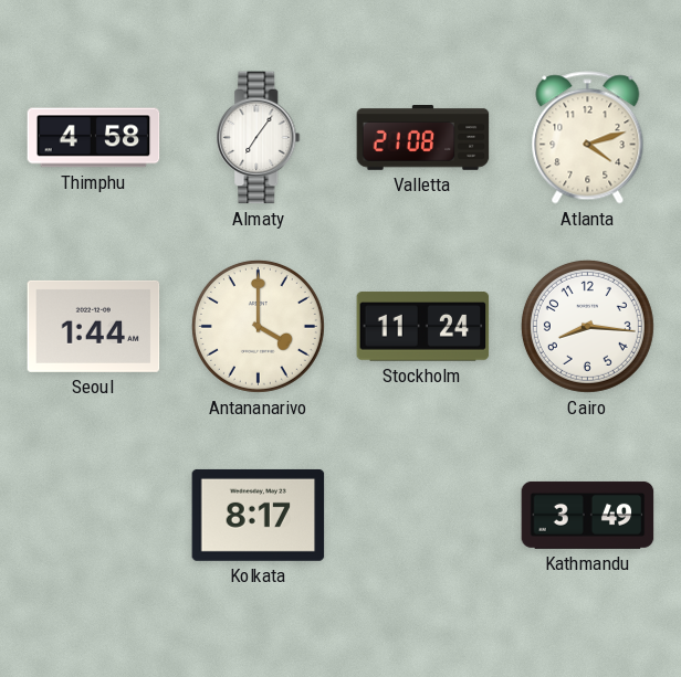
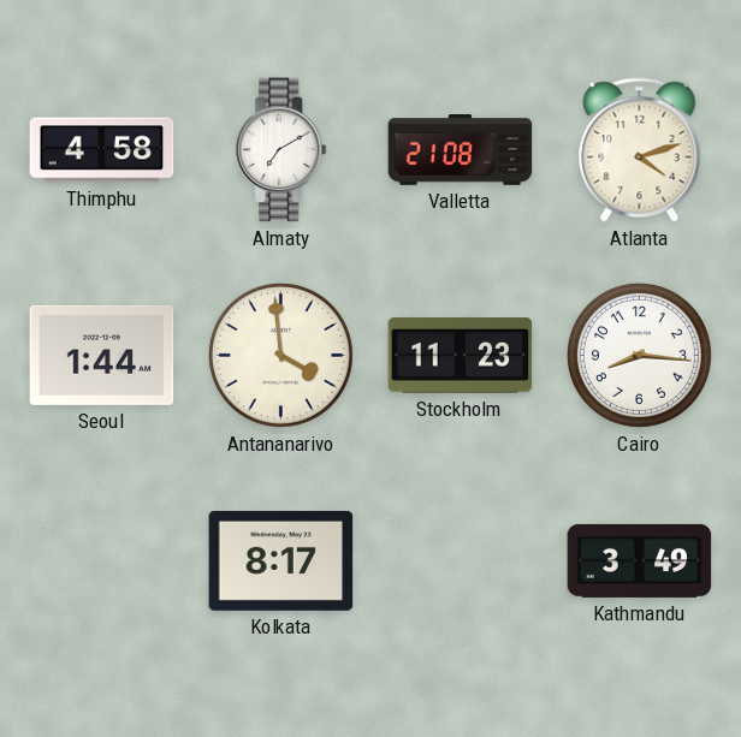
Almaty: 7:06 -> 7:10 (281, 150)
Antananarivo: 4:00 -> 3:59 (280, 355)
Stockholm: 11:24 -> 11:23 (461, 356)
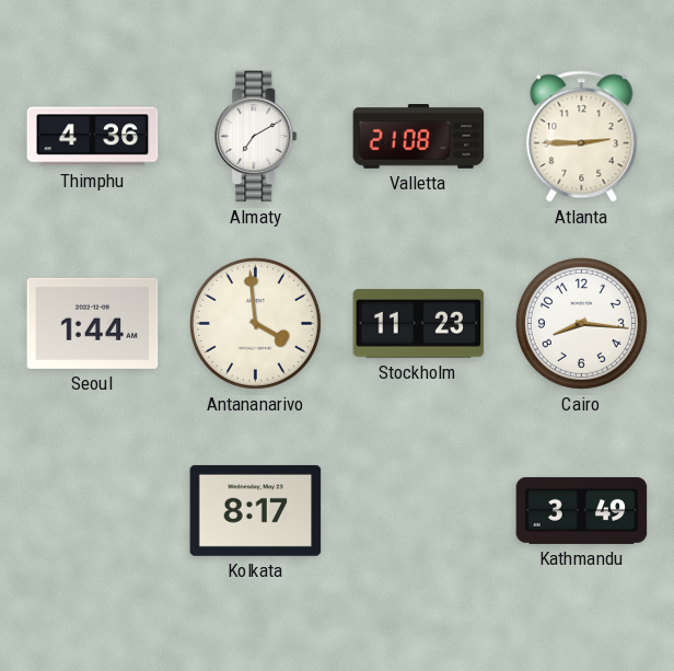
Thimphu: 4:58 -> 4:36 (93, 137)
Atlanta: 4:12 -> 2:45 (582, 137)
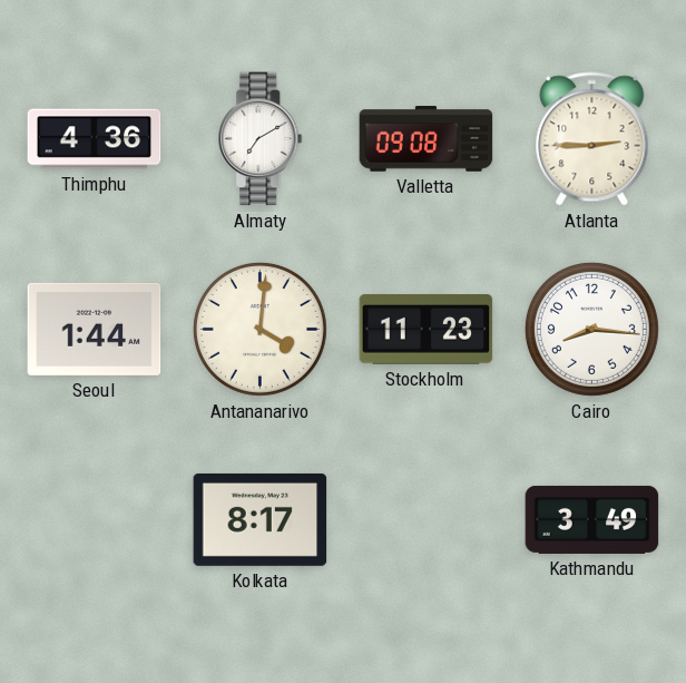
Valletta: 21:08 -> 09:08 (427, 139)
Antananarivo: 3:59 -> 4:01 (259, 329)
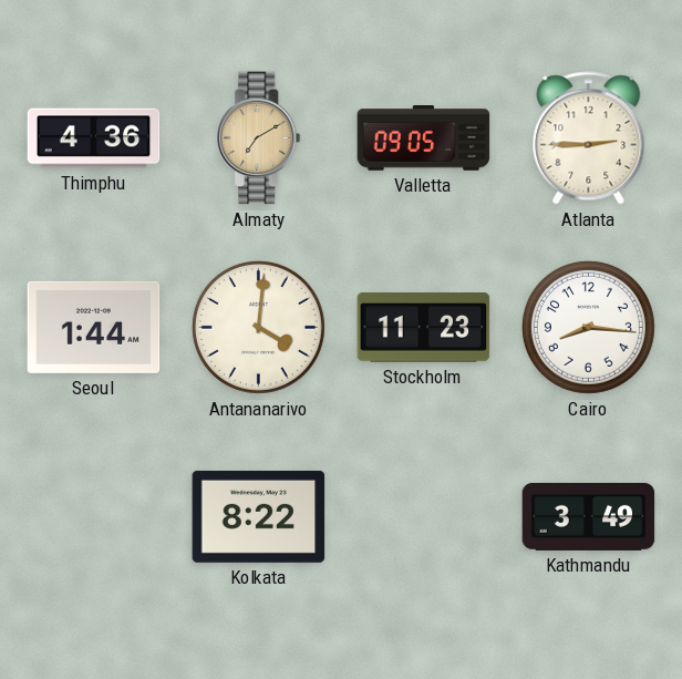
Almaty dial: white -> champagne (259, 138)
Valletta: 09:08 -> 09:05 (424, 138)
Kolkata: 8:17 -> 8:22 (259, 516)
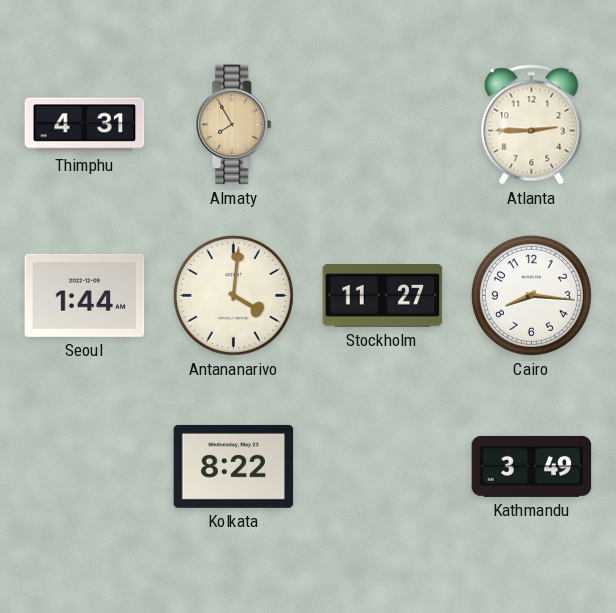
Thimphu: 4:36 -> 4:31 (85, 125)
Almaty: 7:10 -> 7:55 (234, 125)
Valletta: 09:05 -> none (424, 138)
Stockholm: 11:23 -> 11:27 (383, 296)
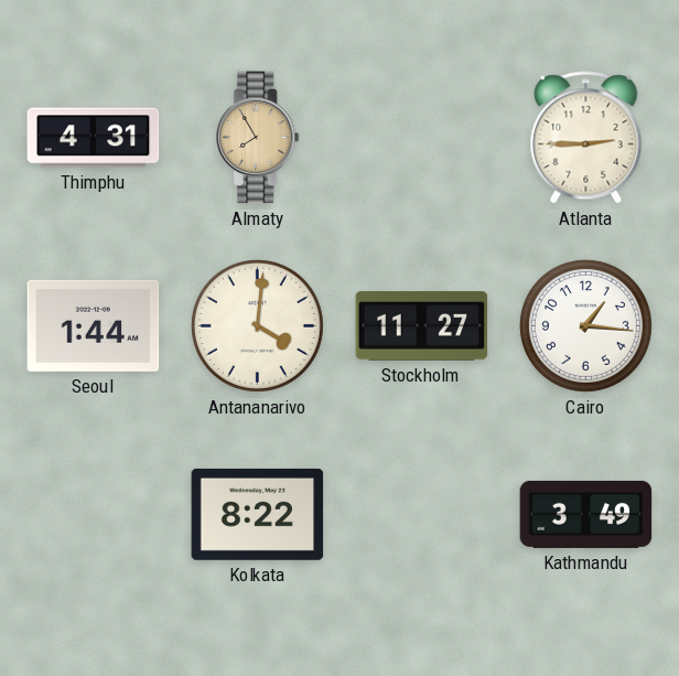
Cairo: 8:16 -> 1:16 (585, 325)
